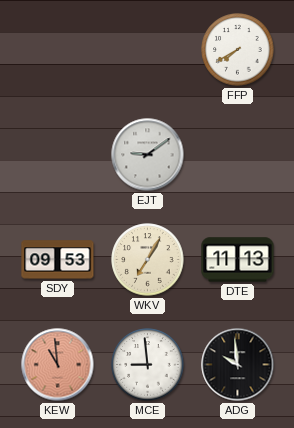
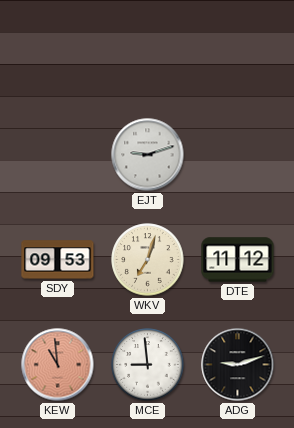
FFP: 7:40 -> none (238, 50)
EJT: 9:09 -> 9:12 (148, 155)
WKV: 7:05 -> 7:03 (148, 260)
DTE: 11:13 -> 11:12 (238, 260)
ADG: 9:59 -> 9:12 (238, 365)
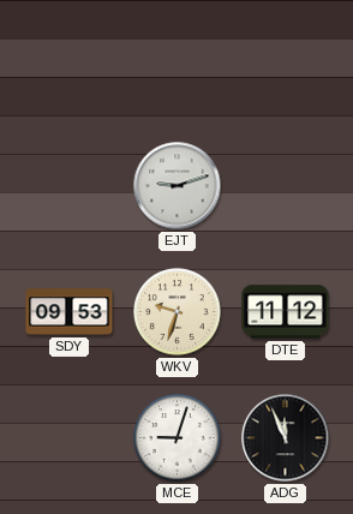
WKV: 7:03 -> 9:33 (178, 312)
KEW: 10:59 -> none (58, 365)
MCE: 8:59 -> 9:03 (178, 438)
ADG: 9:12 -> 11:56 (286, 438)
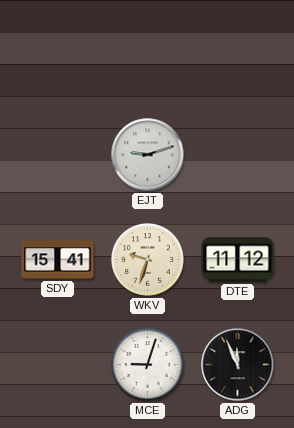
SDY: 09:53 -> 15:41 (58, 260)
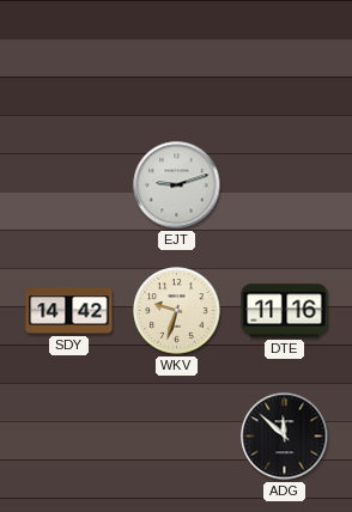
SDY: 15:41 -> 14:42 (69, 311)
DTE: 11:12 -> 11:16 (285, 311)
MCE: 9:03 -> none (148, 365)
ADG: 11:56 -> 11:52 (285, 437)
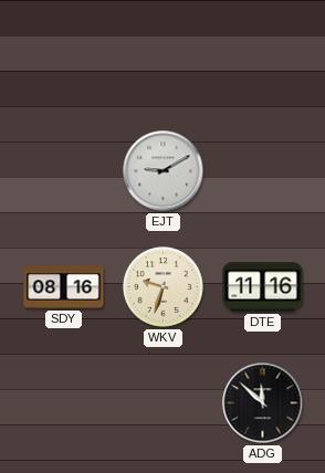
EJT: 9:12 -> 9:10 (164, 171)
SDY: 14:42 -> 08:16 (64, 287)
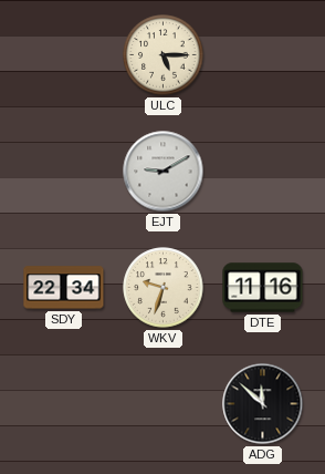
ULC: none -> 5:15 (164, 55)
SDY: 08:16 -> 22:34 (64, 288)
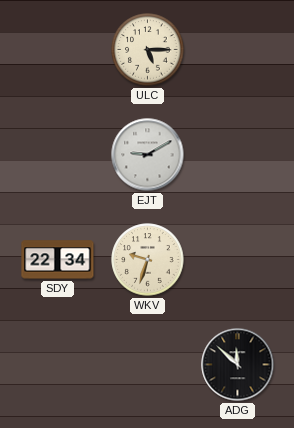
DTE: 11:16 -> none (263, 288)
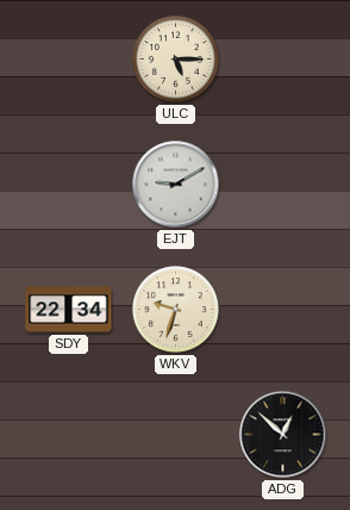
ADG: 11:52 -> 12:52 (283, 435)
